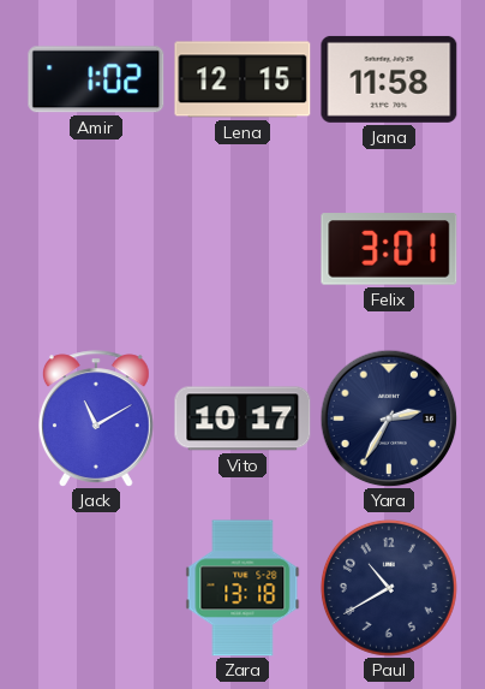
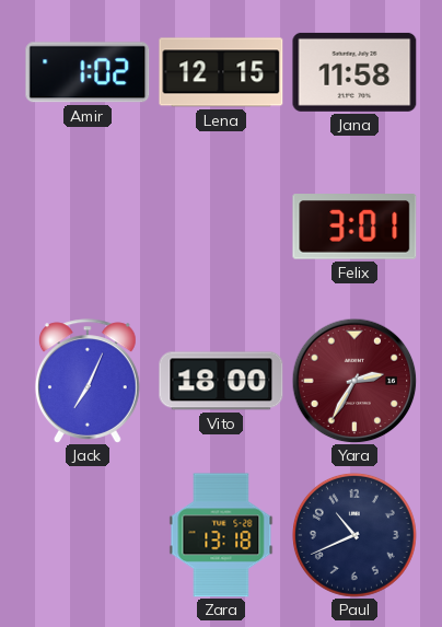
Jack: 11:10 -> 7:04 (88, 381)
Vito: 10:17 -> 18:00 (221, 381)
Yara dial: navy -> burgundy (354, 381)
Paul: 10:40 -> 10:41 (354, 535)
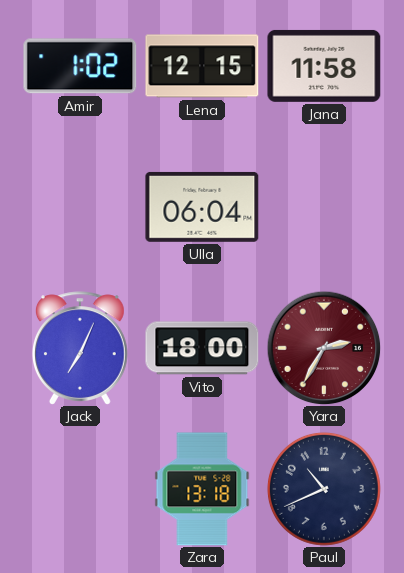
Ulla: none -> 06:04 (202, 207)
Felix: 3:01 -> none (354, 227)
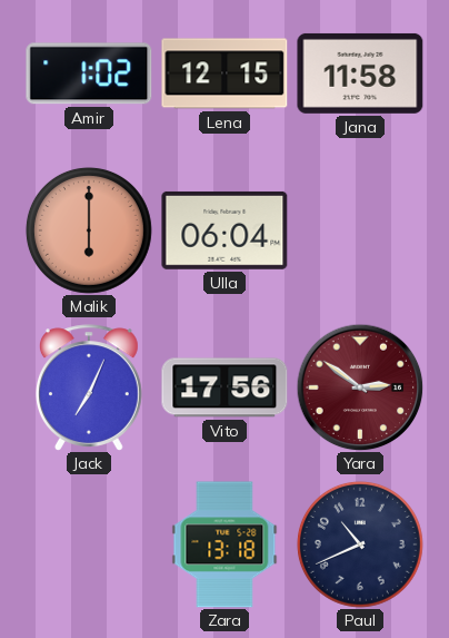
Malik: none -> 6:00 (89, 230)
Vito: 18:00 -> 17:56 (225, 387)
Yara: 2:35 -> 2:51 (360, 387)
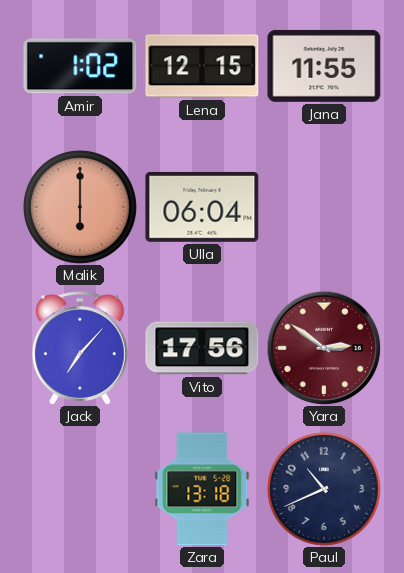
Jana: 11:58 -> 11:55 (324, 66)
Jack: 7:04 -> 7:07 (80, 348)
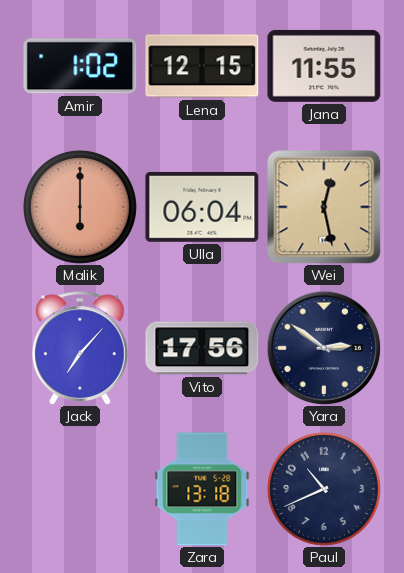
Wei: none -> 12:28 (324, 207)
Yara dial: burgundy -> navy (324, 348)
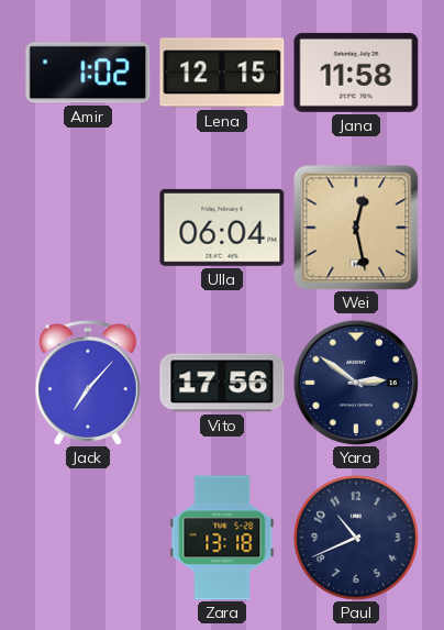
Jana: 11:55 -> 11:58 (356, 73)
Malik: 6:00 -> none (80, 207)
